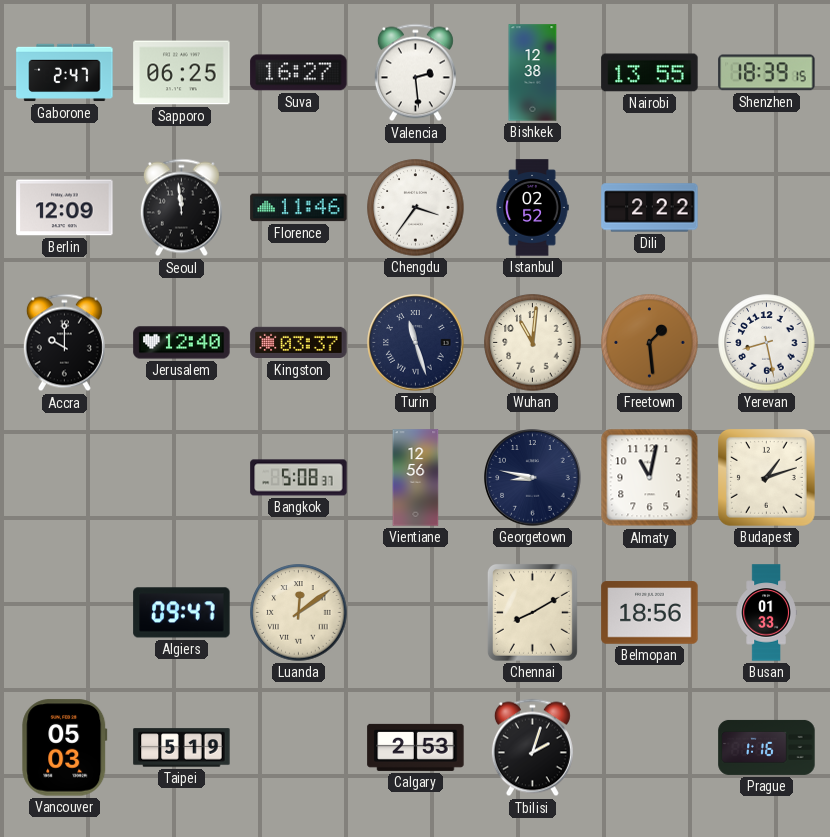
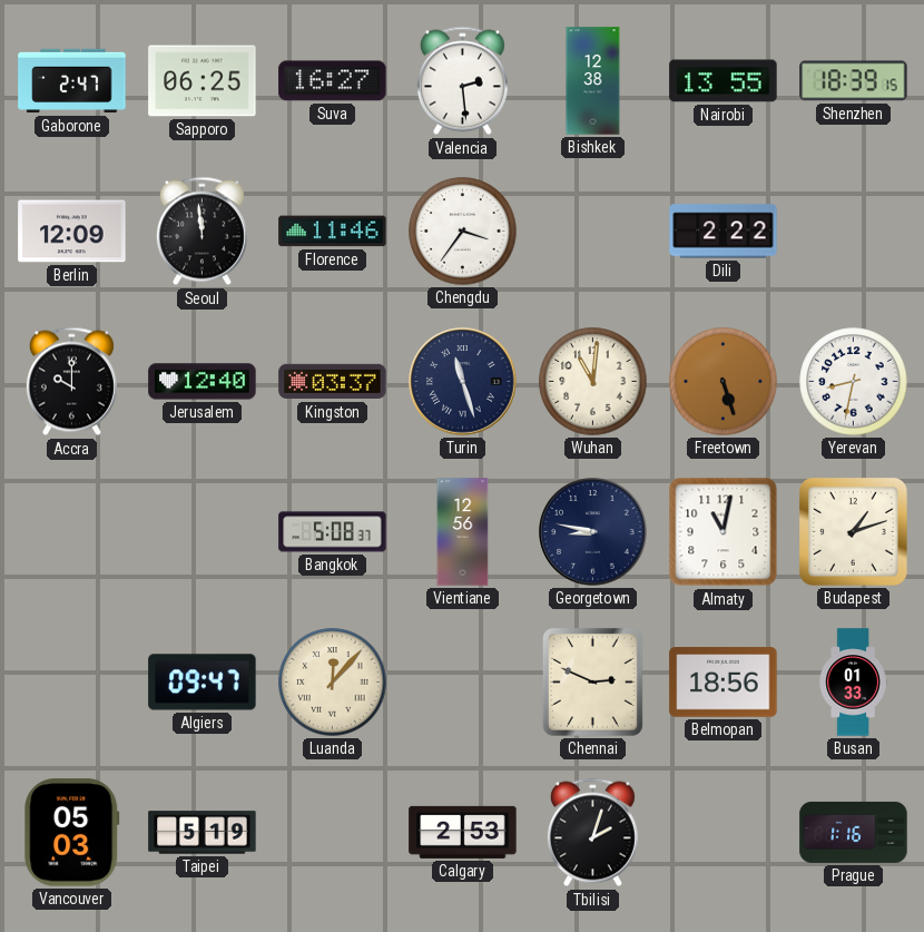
Istanbul: 02:52 -> none (532, 208)
Freetown: 1:29 -> 5:27 (724, 382)
Yerevan: 8:28 -> 8:32 (854, 382)
Luanda: 12:09 -> 12:07 (333, 683)
Chennai: 8:10 -> 2:49 (592, 681)
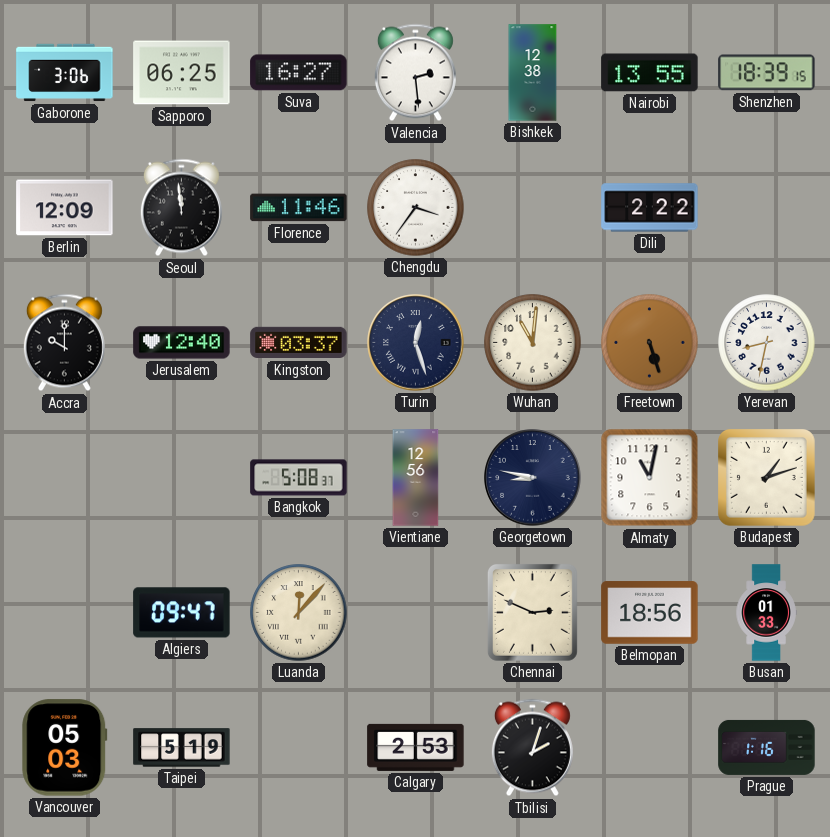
Gaborone: 2:47 -> 3:06 (65, 73)
Turin: 11:27 -> 12:27 (416, 343)
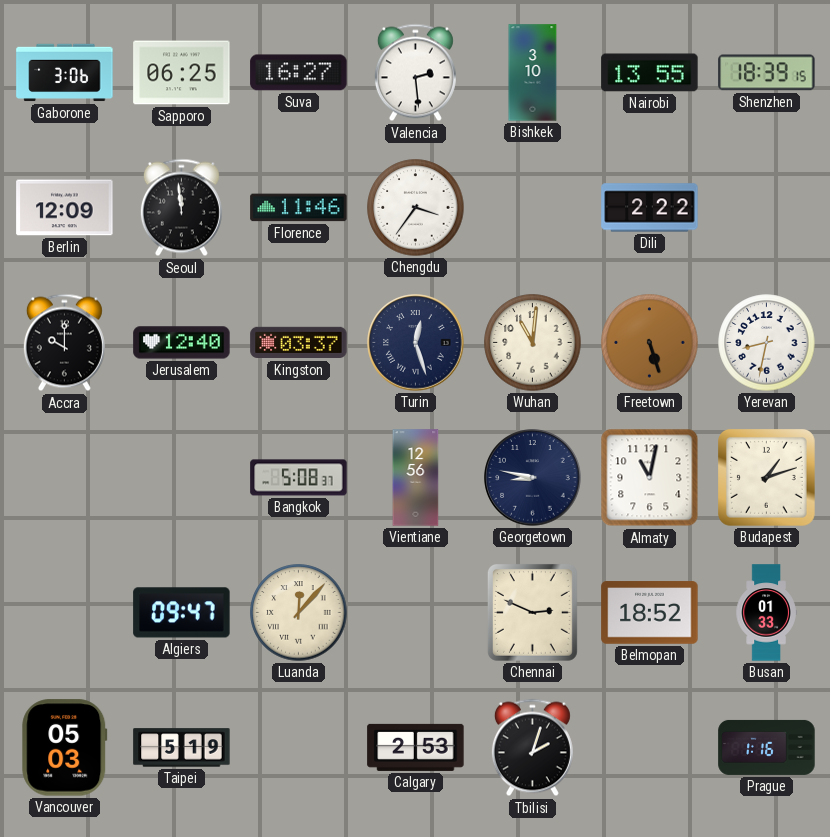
Bishkek: 12:38 -> 3:10 (533, 73)
Belmopan: 18:56 -> 18:52 (650, 613)
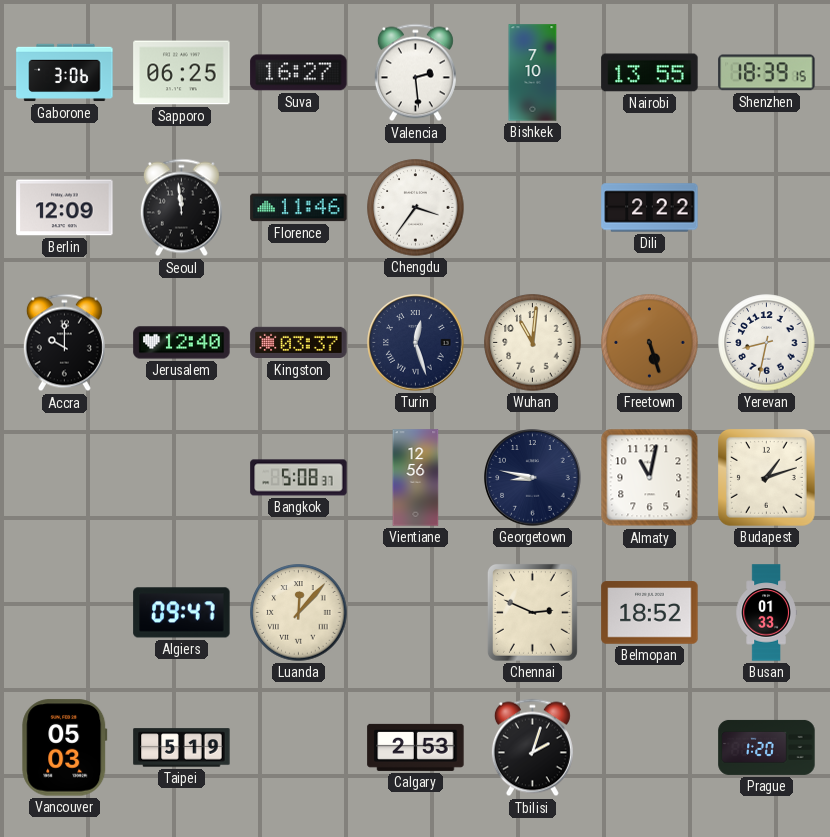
Bishkek: 3:10 -> 7:10 (533, 73)
Prague: 1:16 -> 1:20 (767, 747)
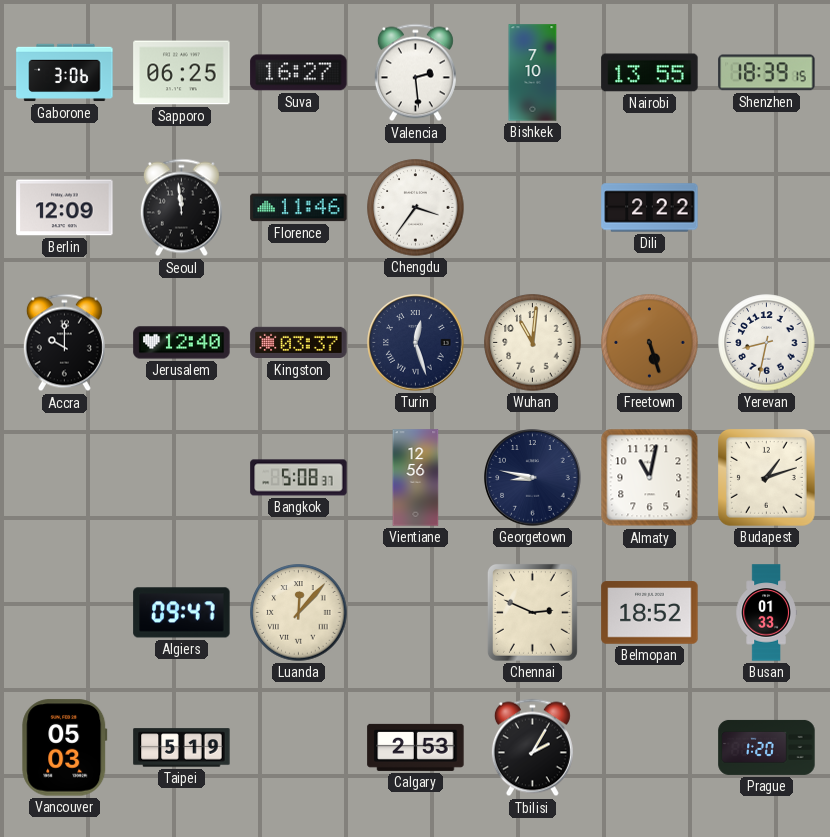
Tbilisi: 2:03 -> 2:05 (532, 748)
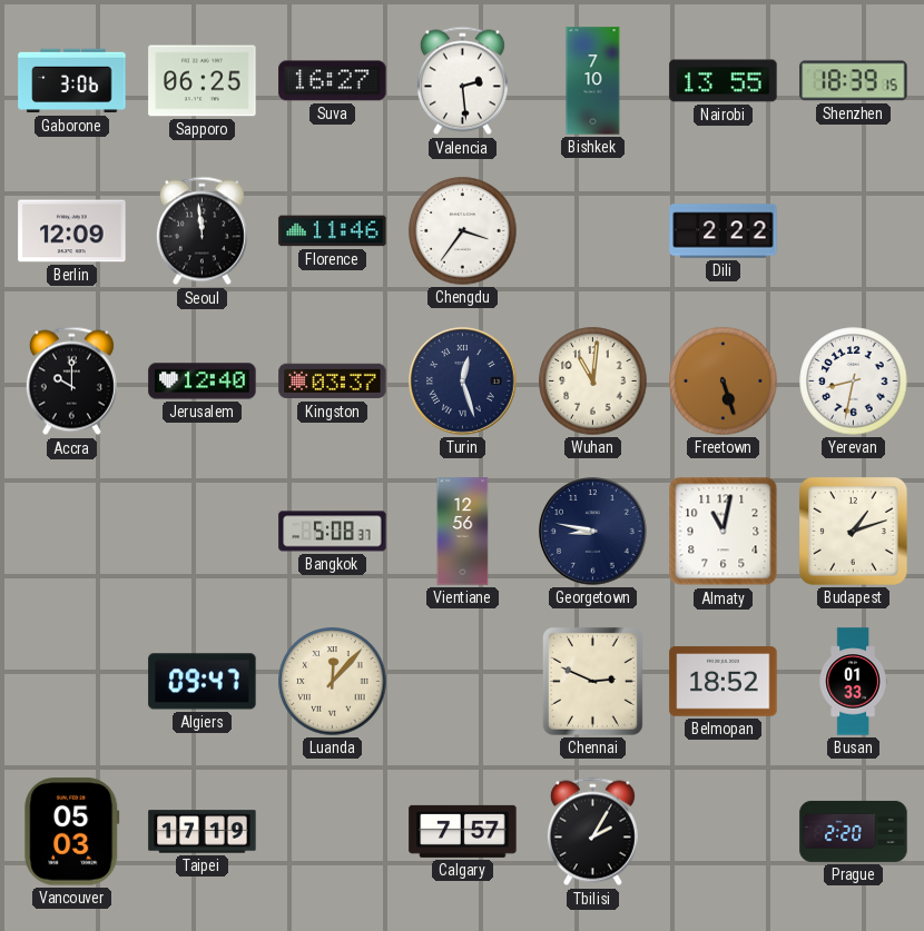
Taipei: 5:19 -> 17:19 (203, 832)
Calgary: 2:53 -> 7:57 (463, 831)
Prague: 1:20 -> 2:20 (854, 831)
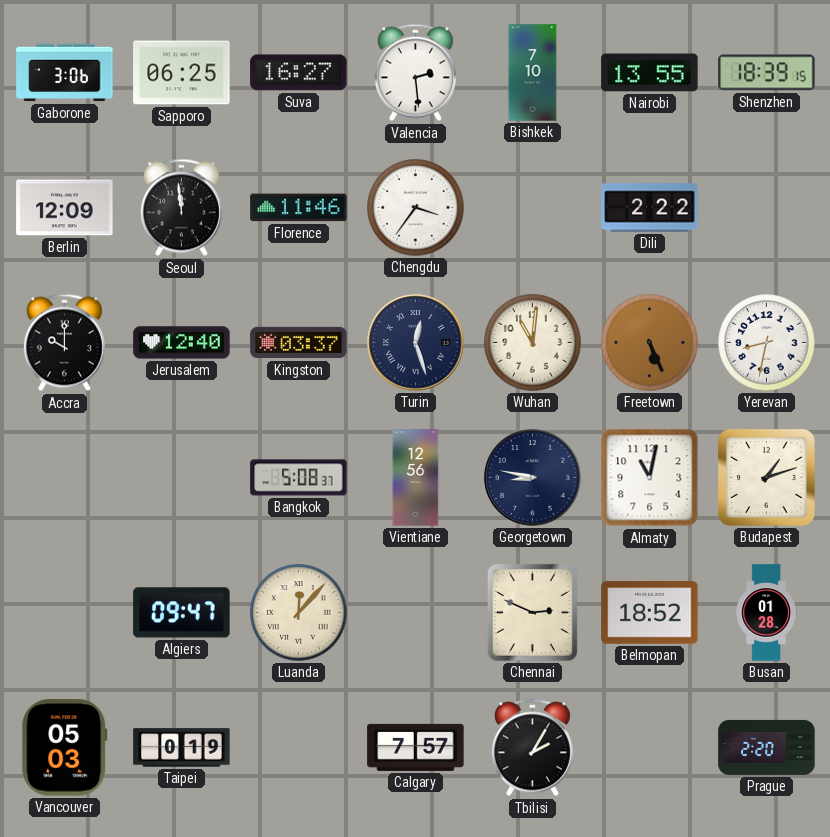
Freetown: 5:27 -> 5:26 (650, 343)
Busan: 01:33 -> 01:28 (766, 613)
Taipei: 17:19 -> 0:19 (182, 748)
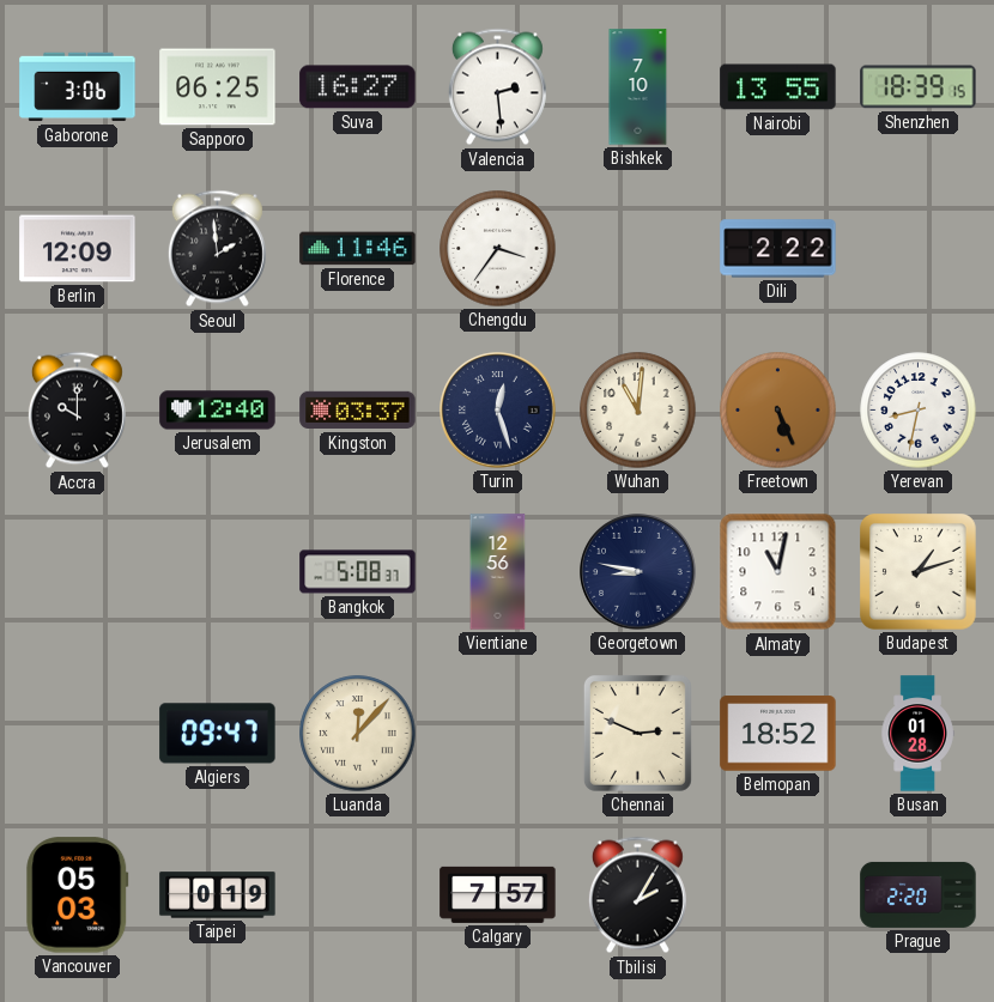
Seoul: 11:59 -> 1:59 (217, 249)
